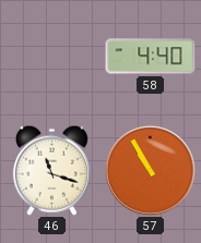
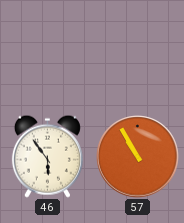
58: 4:40 -> none (151, 57)
46: 11:18 -> 5:54 (47, 156)
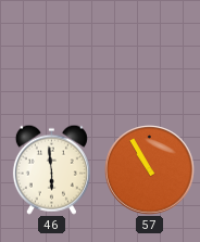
46: 5:54 -> 5:59 (51, 169)
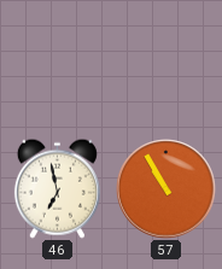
46: 5:59 -> 6:58 (57, 188)
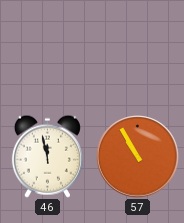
46: 6:58 -> 11:58 (47, 156)
